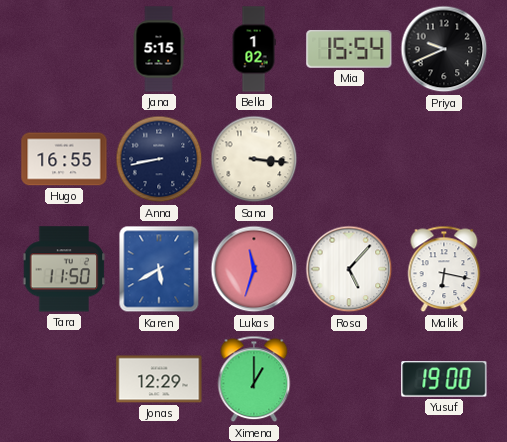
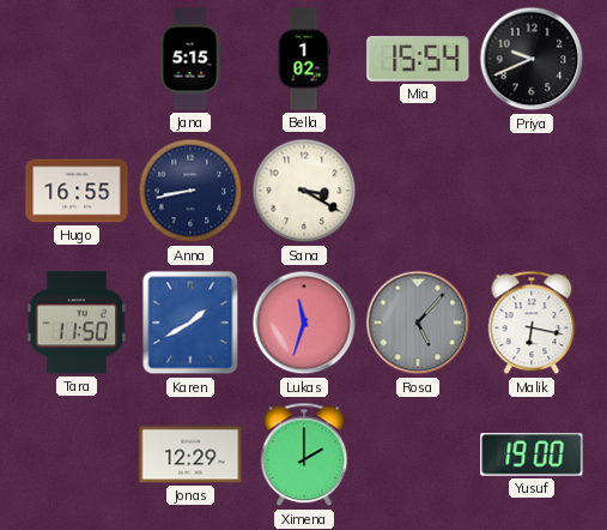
Sana: 3:16 -> 3:20 (304, 191)
Karen: 5:40 -> 1:40 (190, 323)
Rosa dial: white -> grey (418, 323)
Ximena: 1:00 -> 2:00 (304, 454)
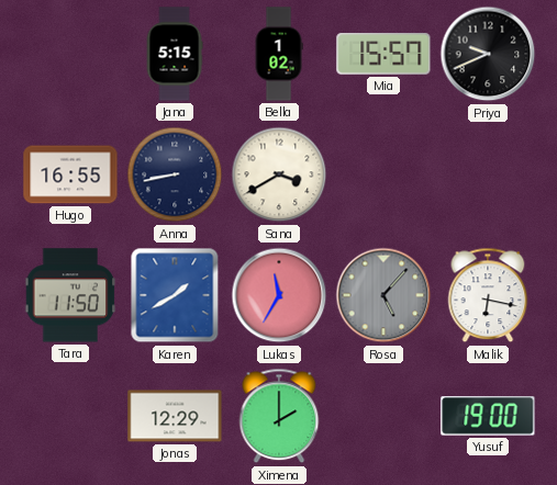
Mia: 15:54 -> 15:57 (383, 54)
Sana: 3:20 -> 3:40 (279, 174)
Lukas: 11:33 -> 11:35 (279, 295)
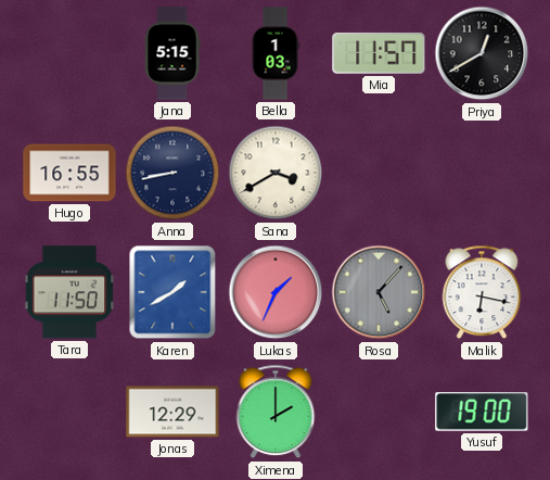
Bella: 1:02 -> 1:03 (276, 53)
Mia: 15:57 -> 11:57 (379, 53)
Priya: 9:41 -> 12:40 (482, 53)
Lukas: 11:35 -> 1:34 (276, 292)
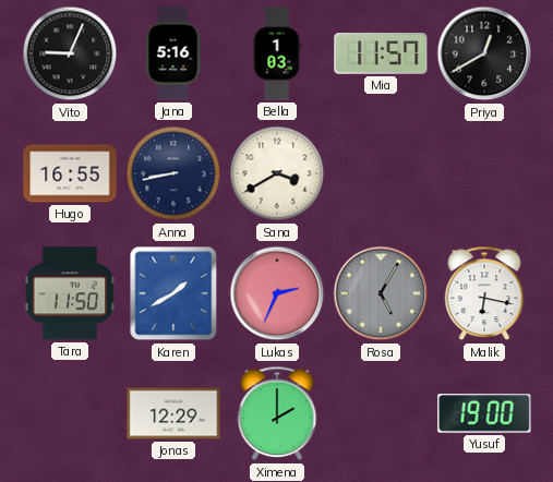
Vito: none -> 9:04 (70, 53)
Jana: 5:15 -> 5:16 (173, 53)
Lukas: 1:34 -> 2:34 (277, 293)
Rosa: 5:07 -> 5:05 (381, 293)
